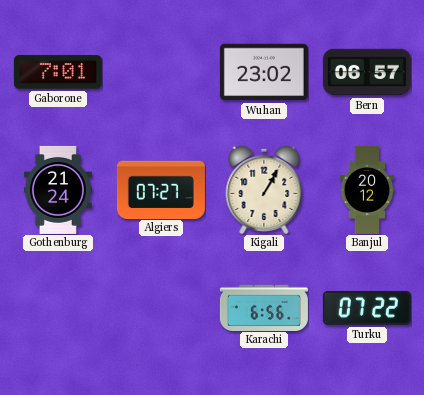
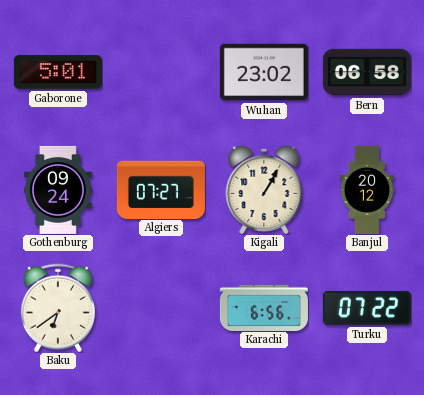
Gaborone: 7:01 -> 5:01 (58, 72)
Bern: 06:57 -> 06:58 (367, 72)
Gothenburg: 21:24 -> 09:24 (58, 190)
Baku: none -> 6:39 (58, 308)
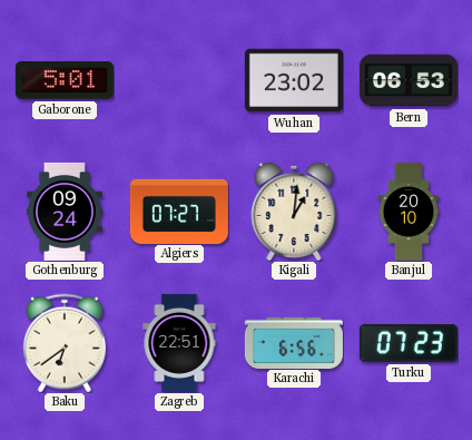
Bern: 06:58 -> 06:53 (409, 80)
Kigali: 1:05 -> 1:01 (294, 211)
Banjul: 20:12 -> 20:10 (409, 212)
Zagreb: none -> 22:51 (179, 343)
Turku: 07:22 -> 07:23 (409, 343)
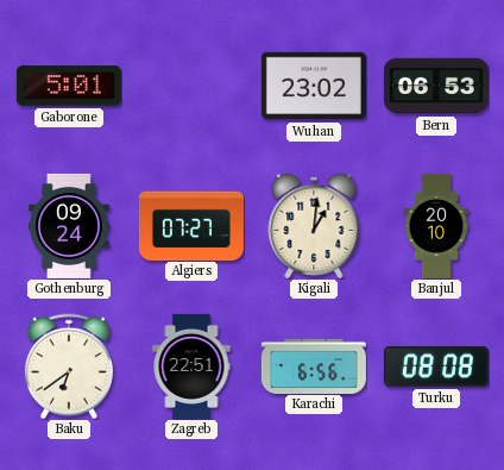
Turku: 07:23 -> 08:08 (436, 366)
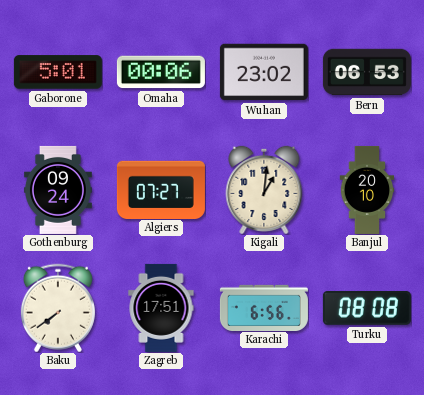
Omaha: none -> 00:06 (161, 72)
Baku: 6:39 -> 7:39 (58, 308)
Zagreb: 22:51 -> 17:51 (161, 308)
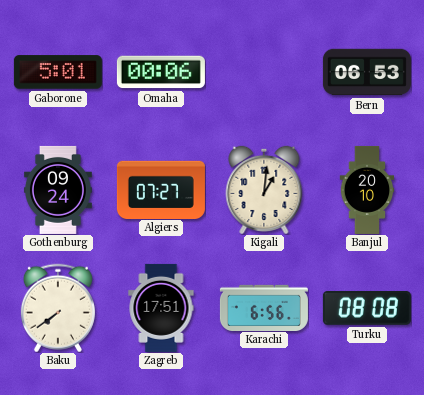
Wuhan: 23:02 -> none (264, 72)
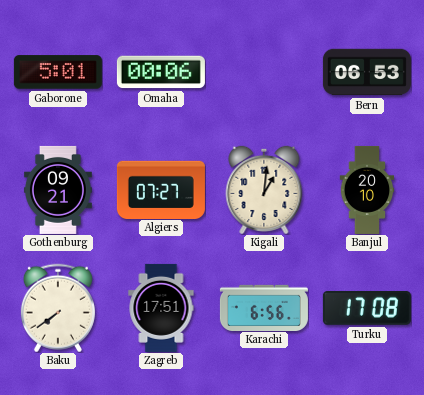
Gothenburg: 09:24 -> 09:21 (58, 190)
Turku: 08:08 -> 17:08 (367, 308)
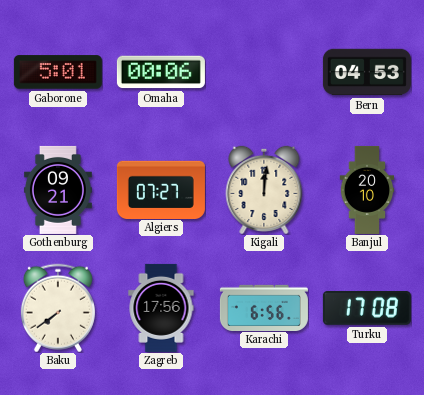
Bern: 06:53 -> 04:53 (367, 72)
Kigali: 1:01 -> 12:01 (264, 189)
Zagreb: 17:51 -> 17:56 (161, 308)
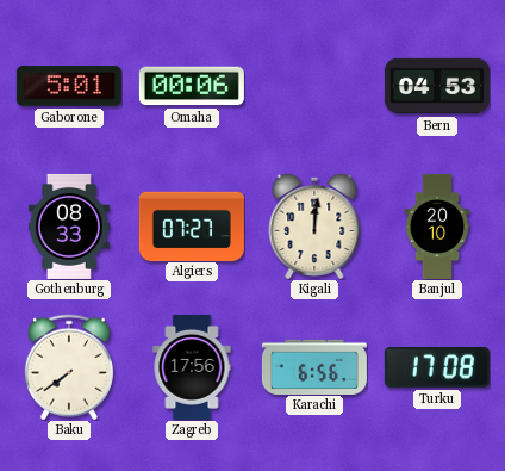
Gothenburg: 09:21 -> 08:33 (69, 227)
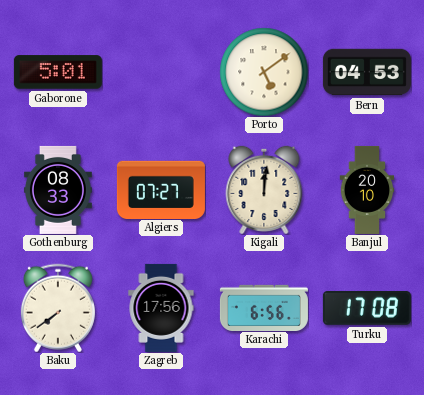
Omaha: 00:06 -> none (192, 86)
Porto: none -> 5:09 (264, 72)
